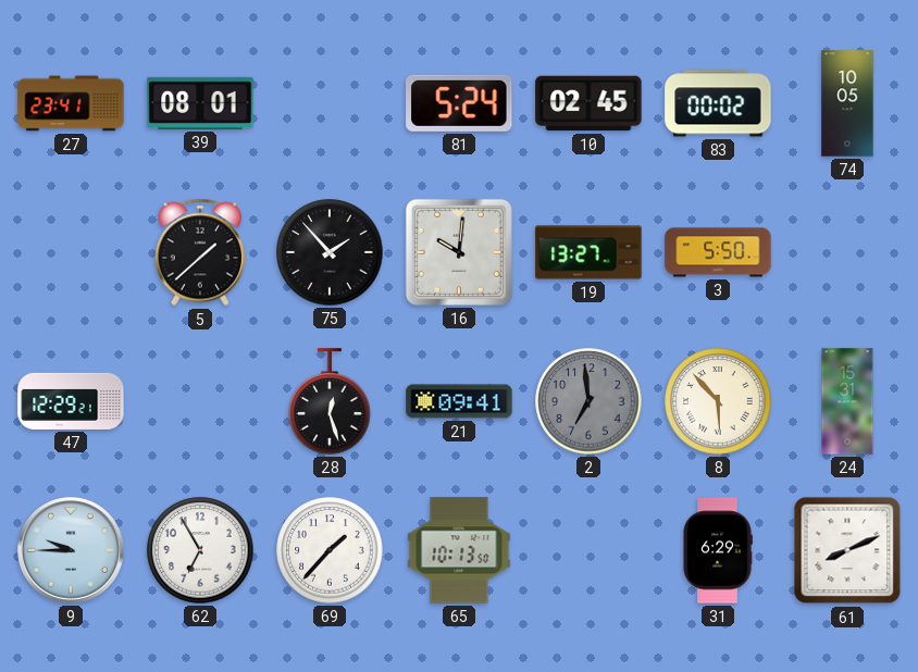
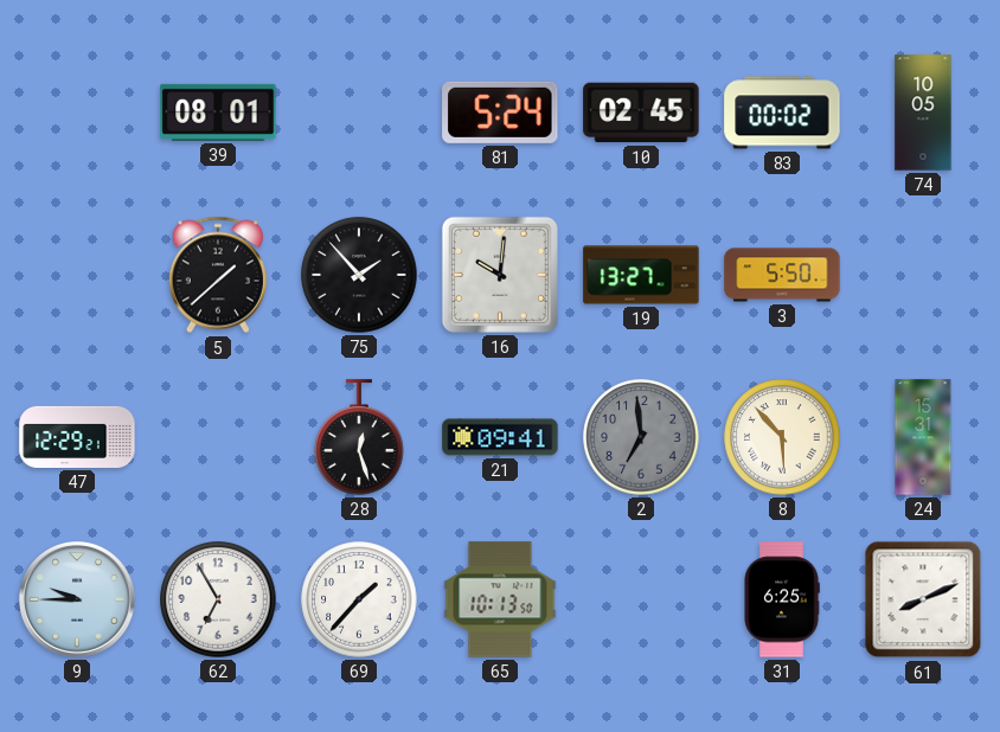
27: 23:41 -> none (71, 103)
31: 6:29 -> 6:25 (782, 599)
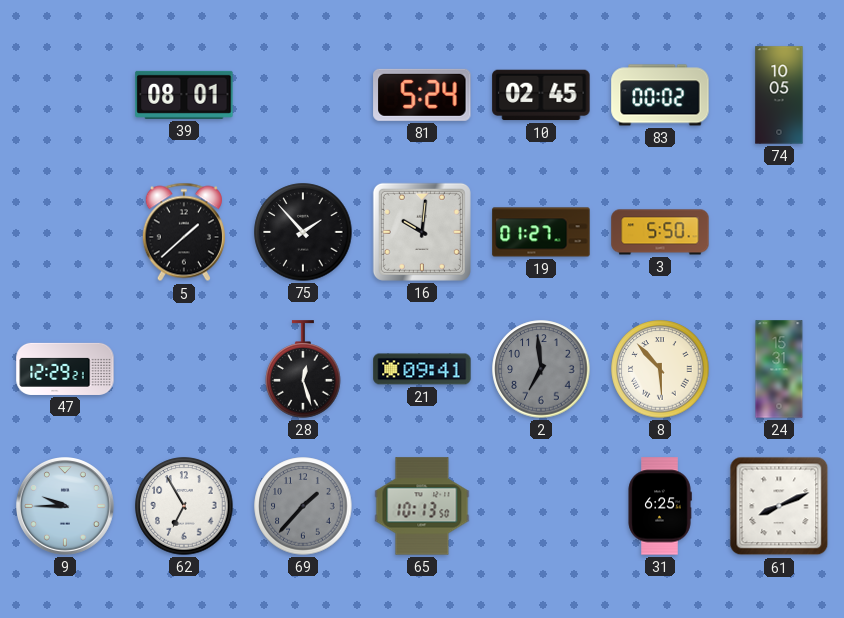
19: 13:27 -> 01:27 (541, 232)
69 dial: white -> grey (303, 506)
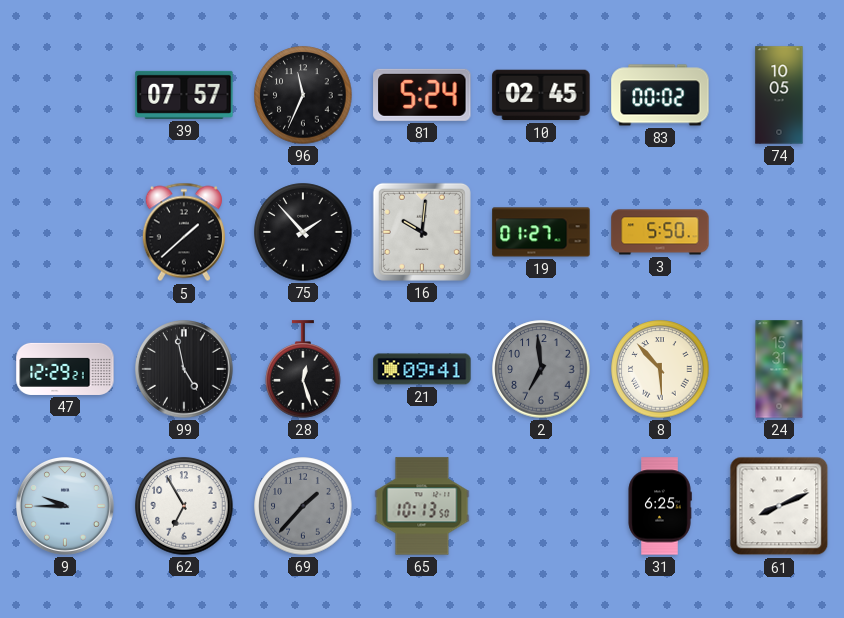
39: 08:01 -> 07:57 (184, 95)
96: none -> 11:34 (303, 95)
99: none -> 4:58 (185, 370)
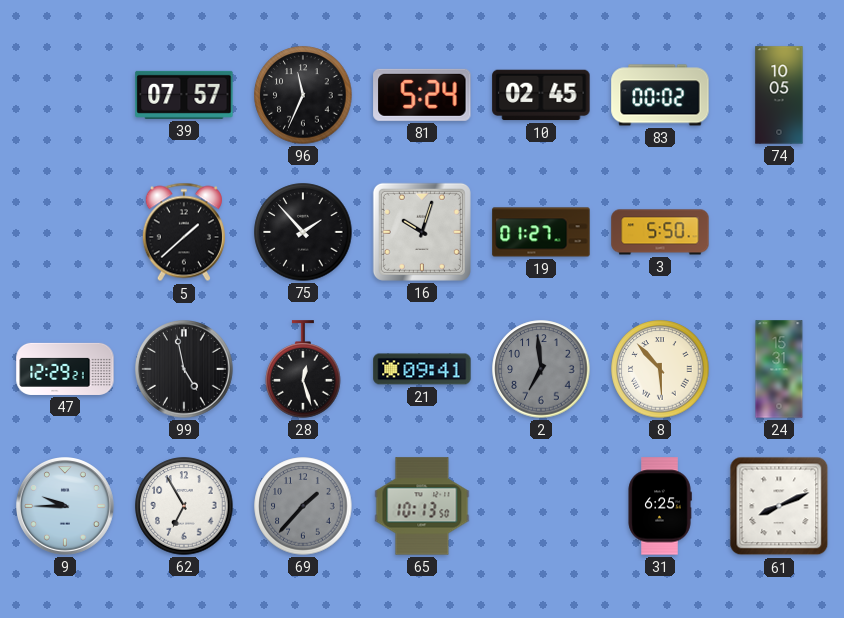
16: 10:01 -> 10:03 (422, 232)
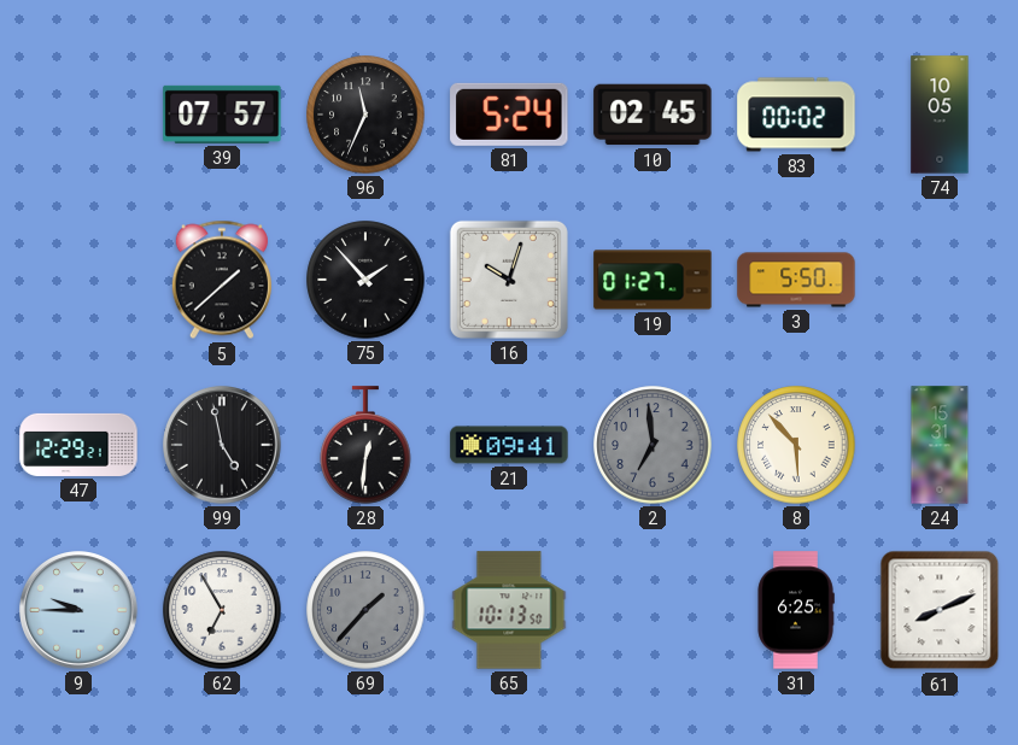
28: 12:27 -> 12:31 (365, 445)
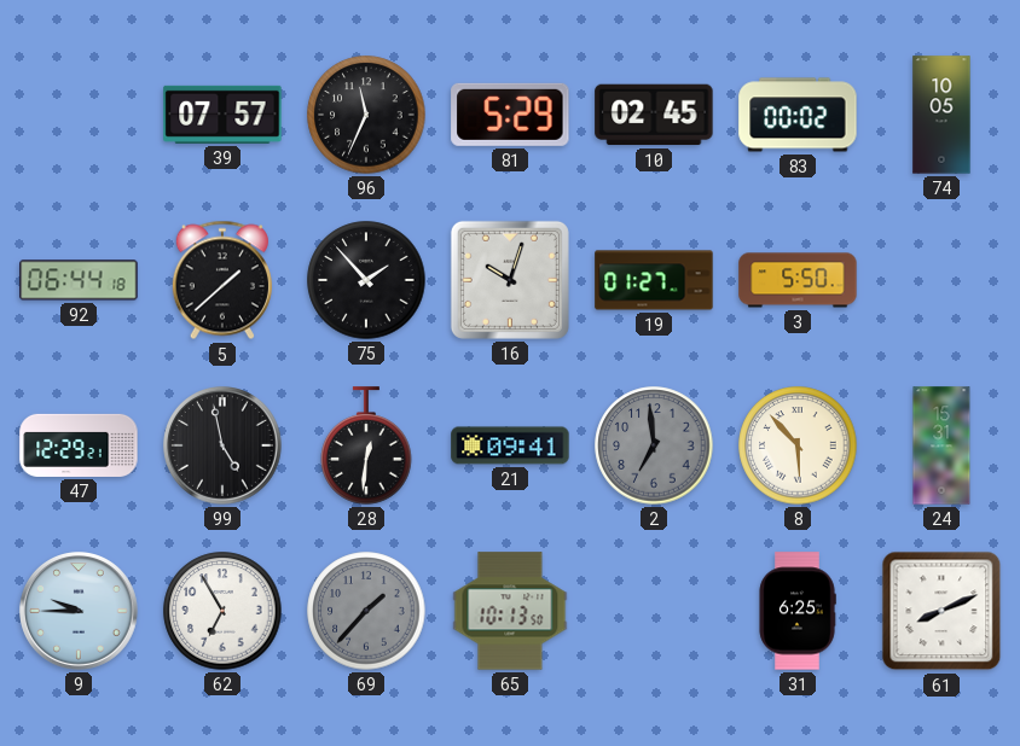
81: 5:24 -> 5:29 (510, 115)
92: none -> 06:44 (79, 280)
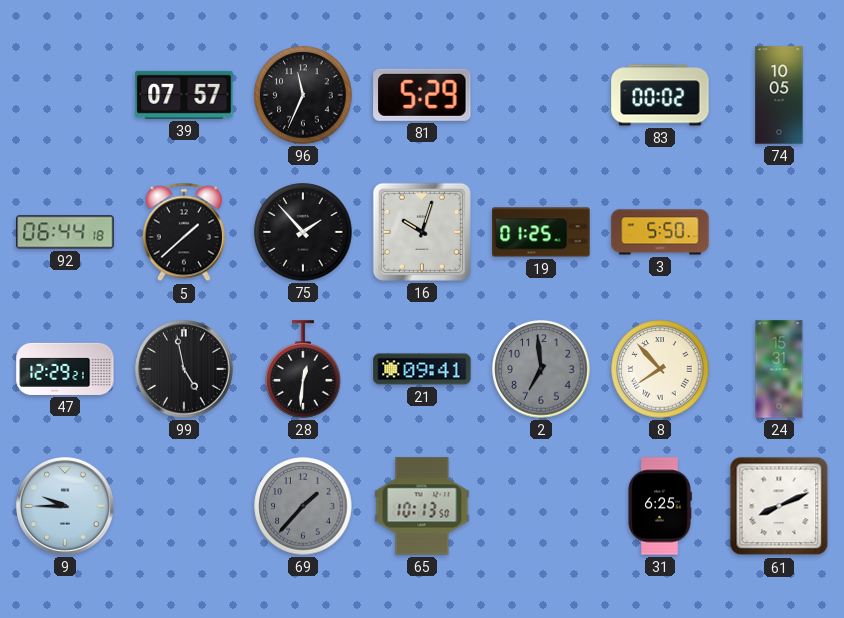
10: 02:45 -> none (654, 115)
19: 01:27 -> 01:25 (541, 232)
8: 5:53 -> 7:53 (660, 369)
62: 6:55 -> none (222, 611)
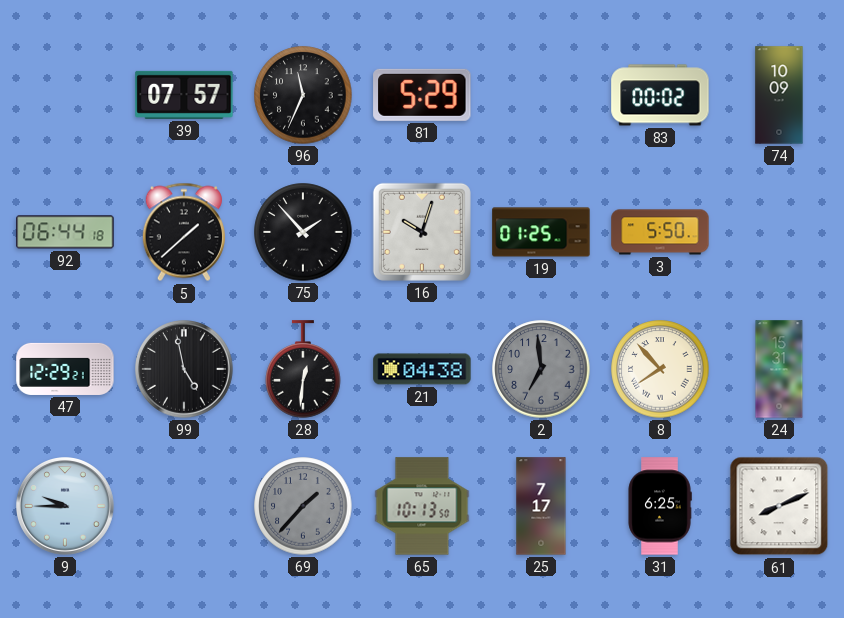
74: 10:05 -> 10:09 (779, 95)
21: 09:41 -> 04:38 (422, 369)
25: none -> 7:17 (541, 506)
